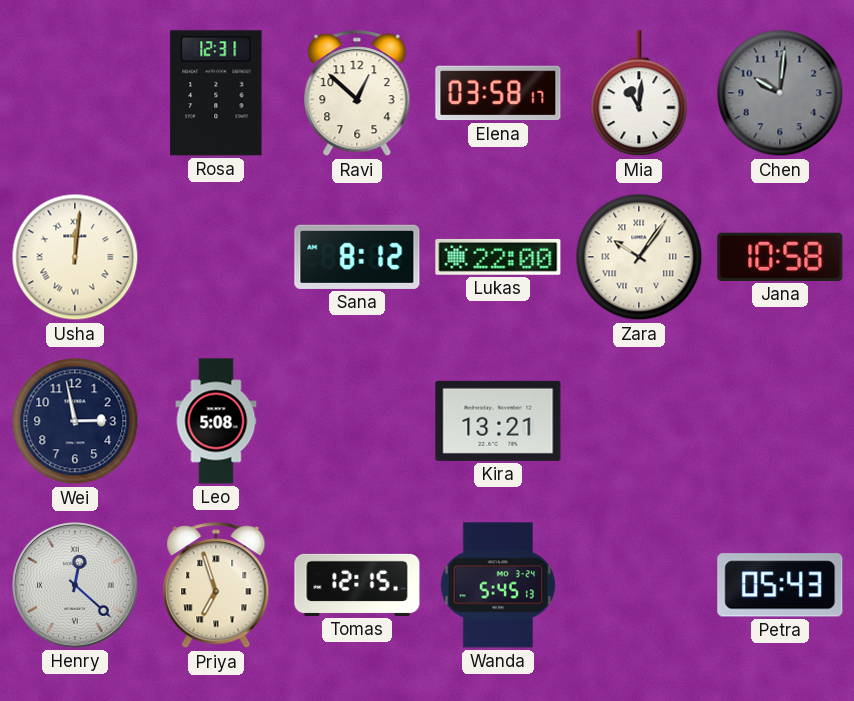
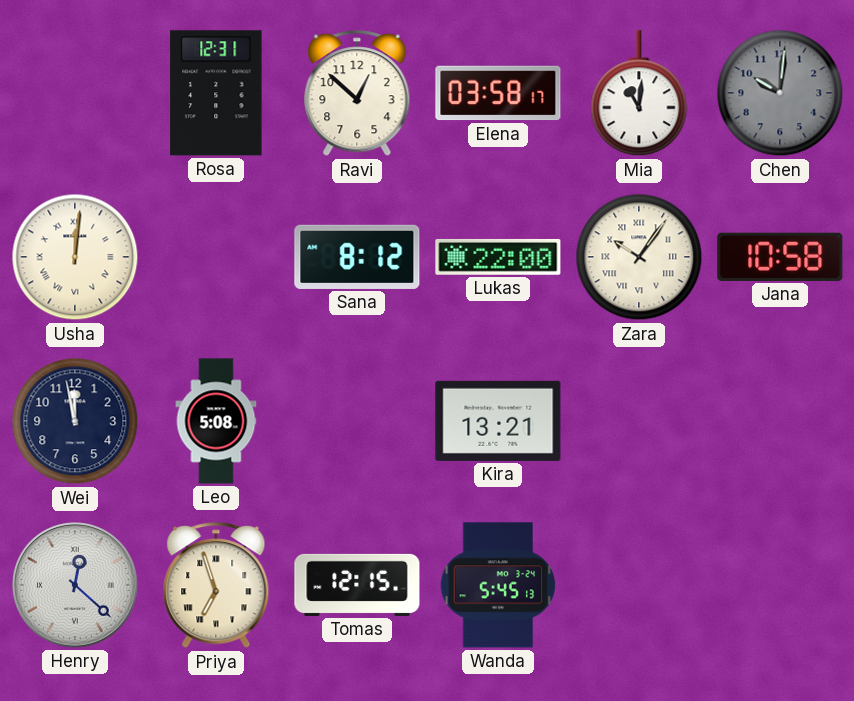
Wei: 2:58 -> 11:58 (75, 421)
Petra: 05:43 -> none (780, 585)
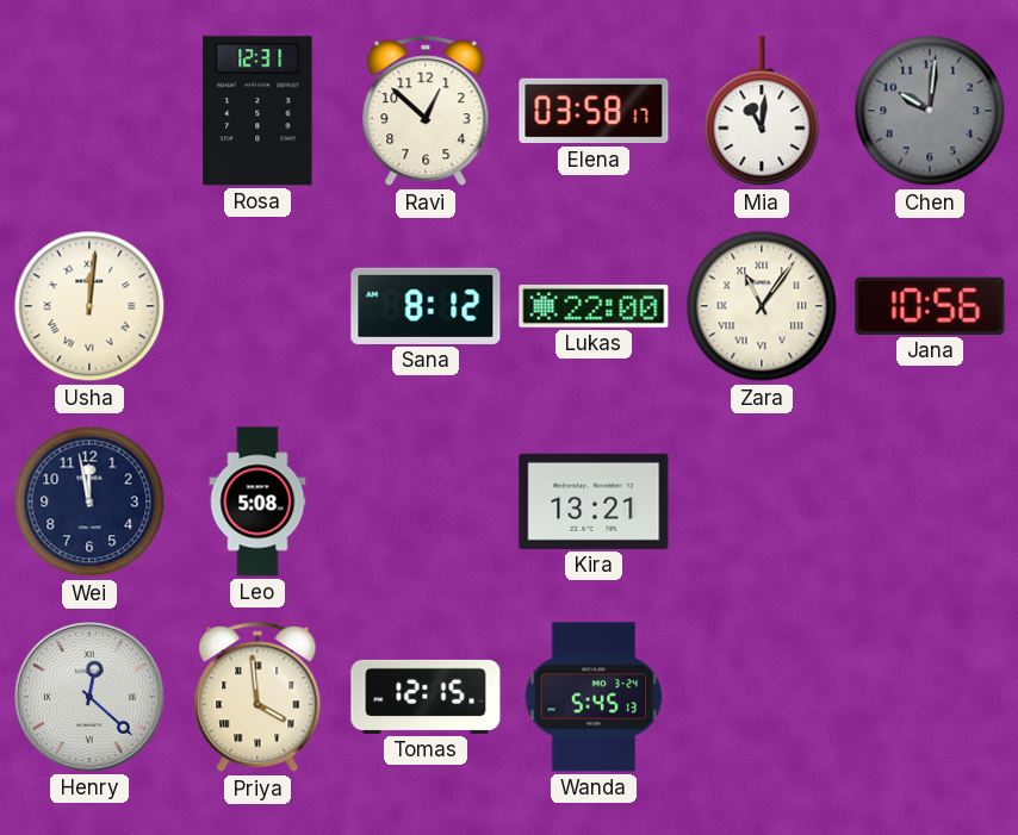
Zara: 10:06 -> 11:06 (762, 306)
Jana: 10:58 -> 10:56 (930, 306)
Priya: 6:57 -> 3:59 (257, 698)
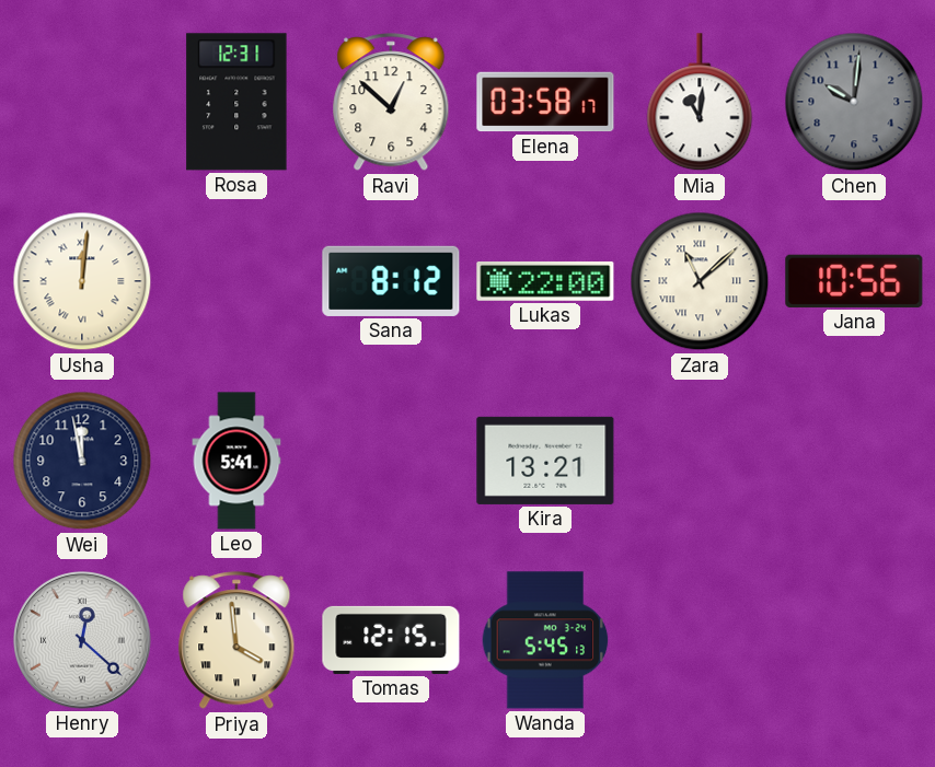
Zara: 11:06 -> 11:08 (700, 281)
Leo: 5:08 -> 5:41 (236, 461)
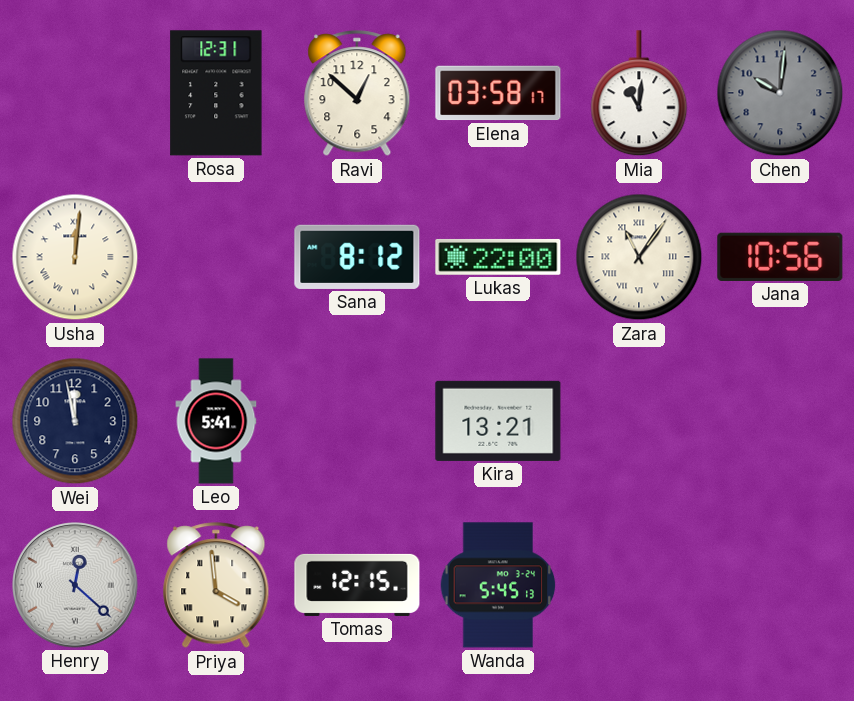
Zara: 11:08 -> 11:06 (639, 257)
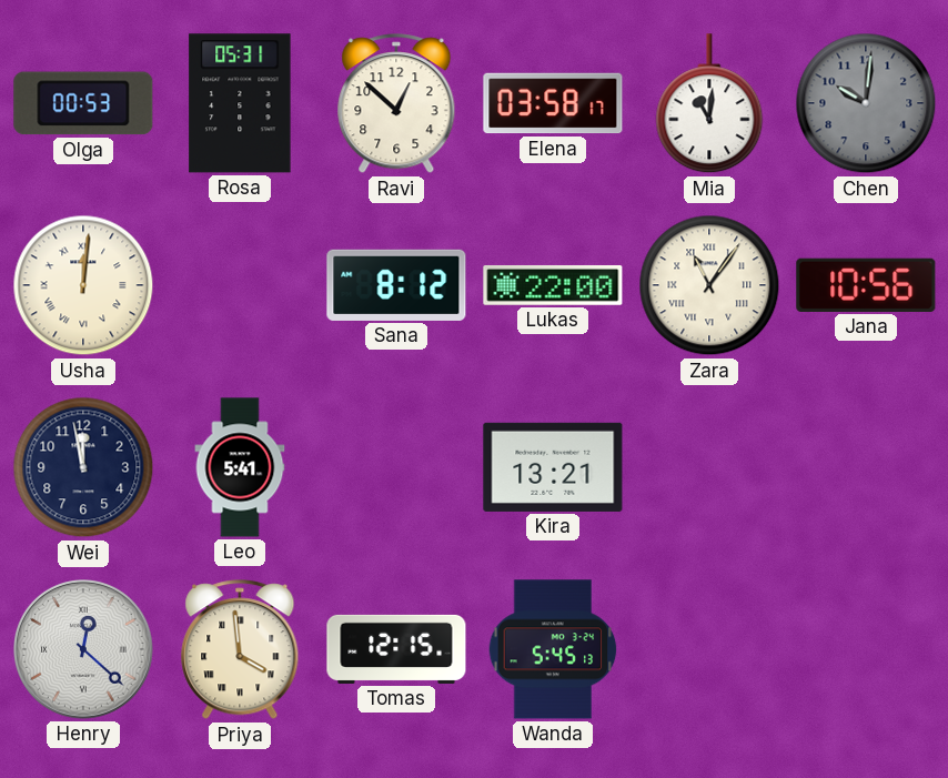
Olga: none -> 00:53 (83, 103)
Rosa: 12:31 -> 05:31 (240, 103)
